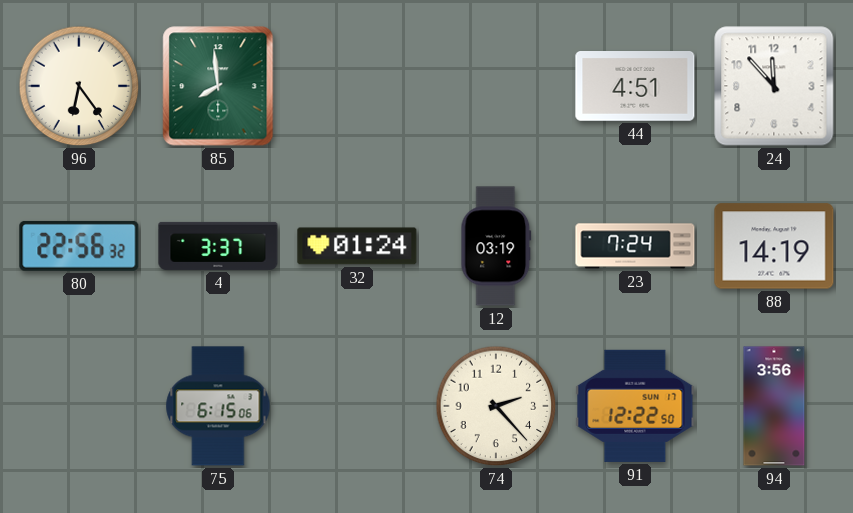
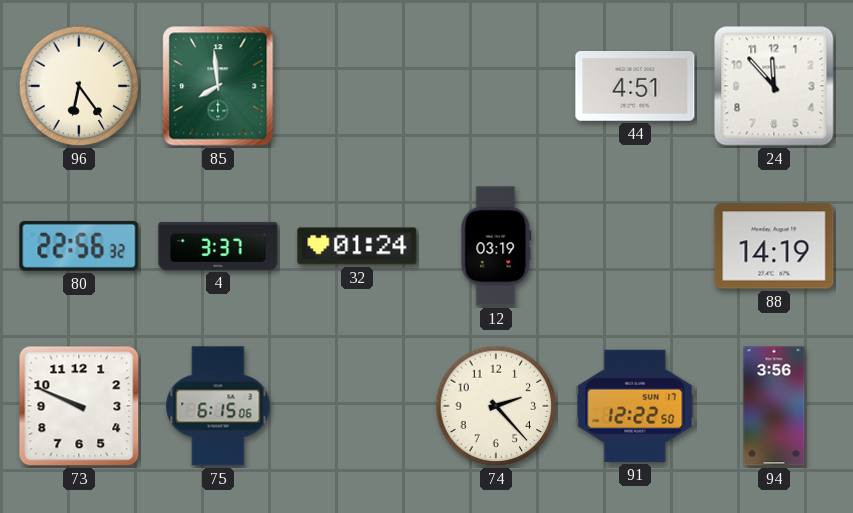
23: 7:24 -> none (635, 246)
73: none -> 9:49 (79, 406)
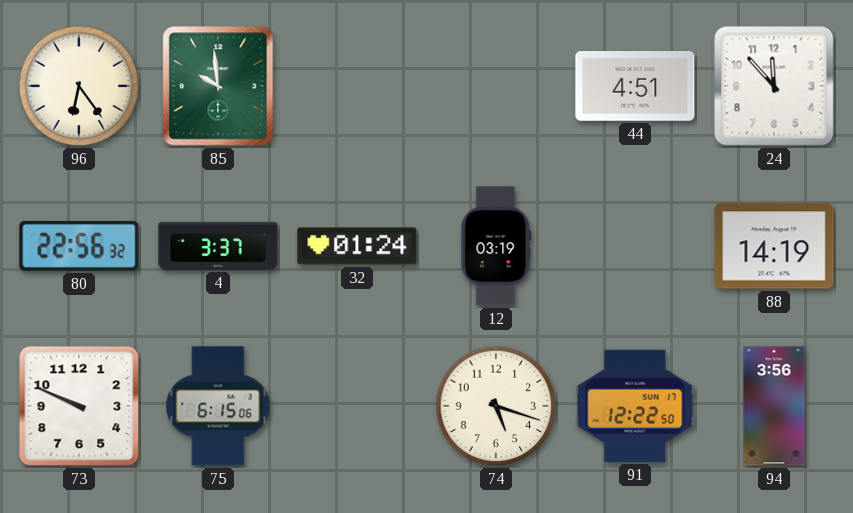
85: 7:59 -> 9:59 (218, 86)
74: 2:23 -> 5:18 (496, 406)
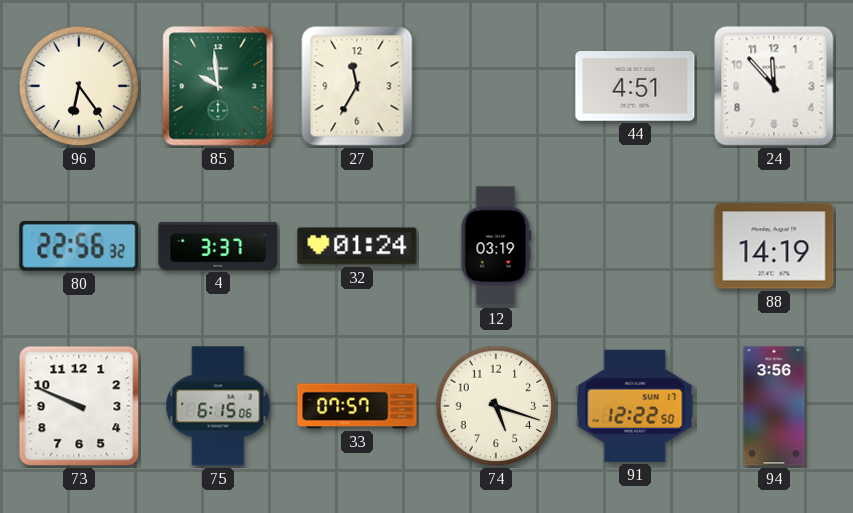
27: none -> 11:35 (357, 86)
33: none -> 07:57 (357, 406)
